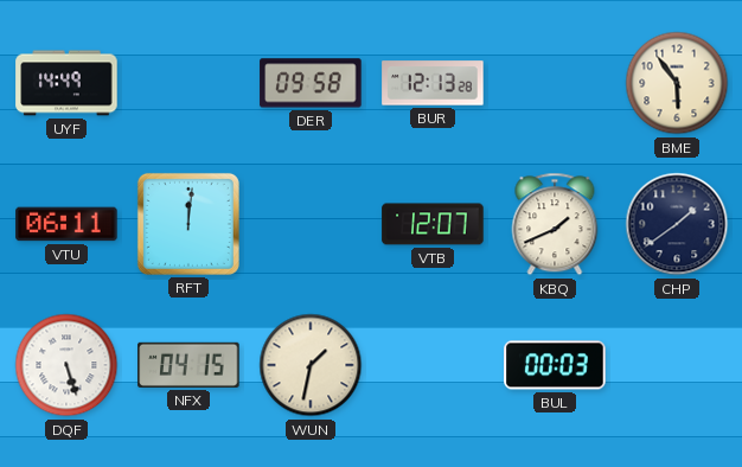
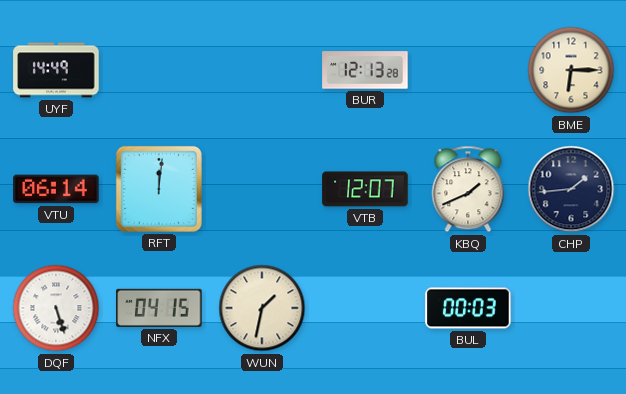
DER: 09:58 -> none (311, 83)
BME: 5:54 -> 6:15 (571, 70)
VTU: 06:11 -> 06:14 (56, 189)
CHP: 1:39 -> 1:44 (571, 189)
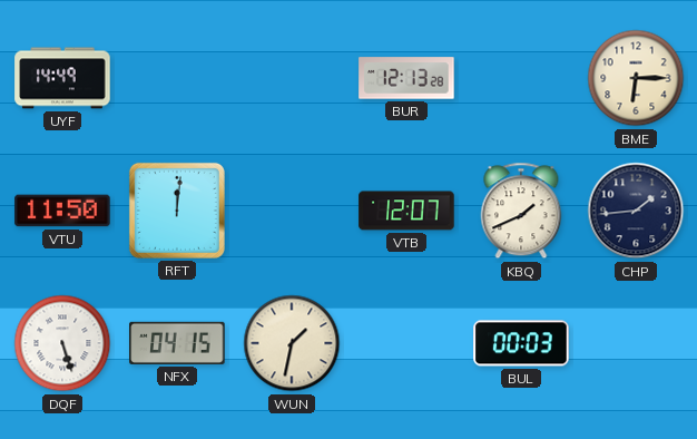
VTU: 06:14 -> 11:50 (62, 211)
